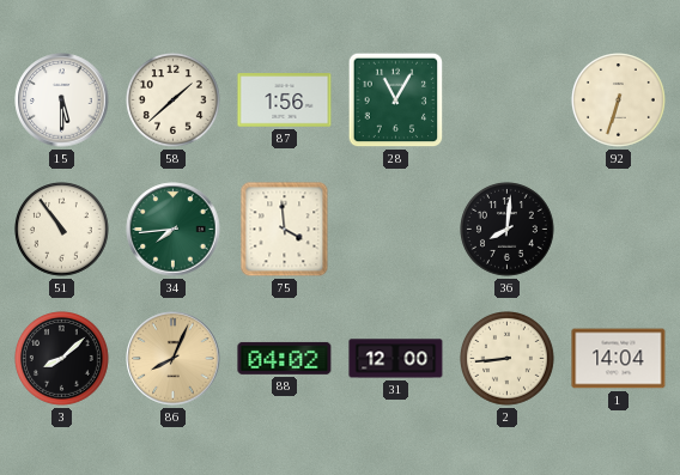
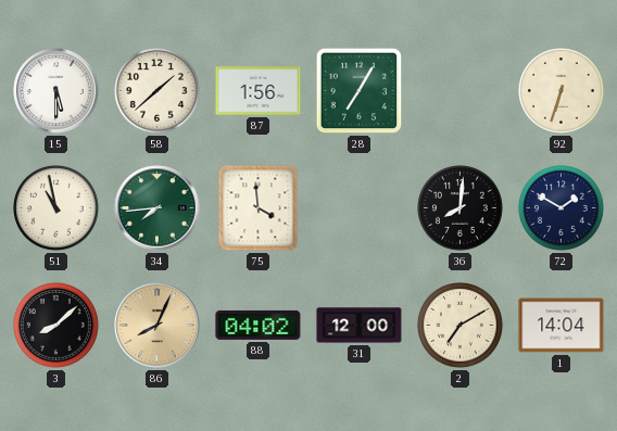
28: 11:05 -> 7:05 (360, 91)
51: 10:54 -> 10:58 (56, 208)
72: none -> 1:50 (562, 208)
2: 8:44 -> 7:10 (461, 326)
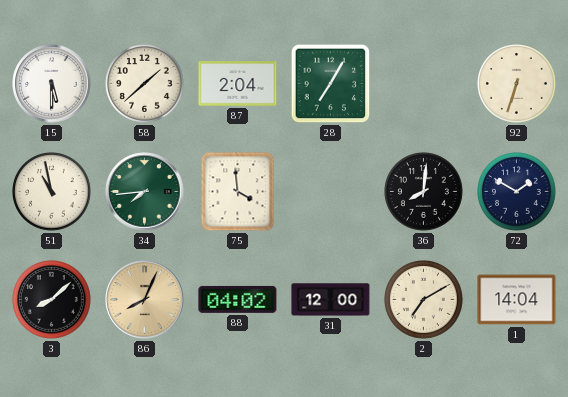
87: 1:56 -> 2:04 (238, 84)
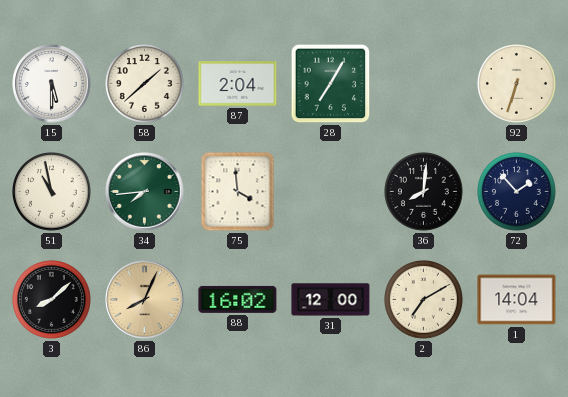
72: 1:50 -> 1:53 (517, 192)
88: 04:02 -> 16:02 (238, 299)
